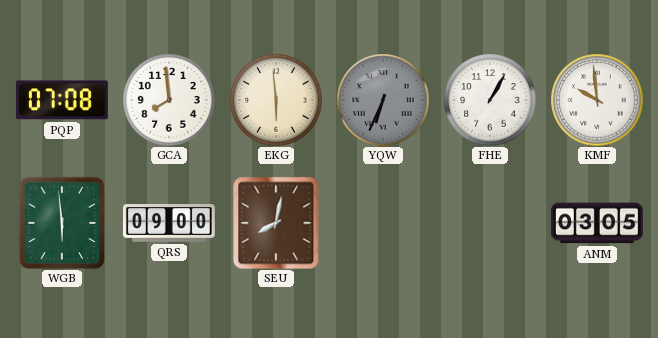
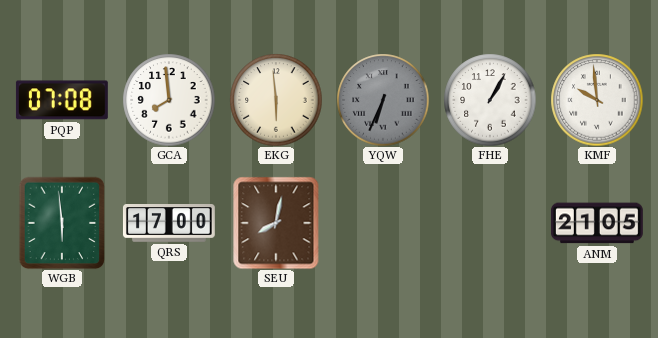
QRS: 09:00 -> 17:00 (169, 224)
ANM: 03:05 -> 21:05 (597, 223)
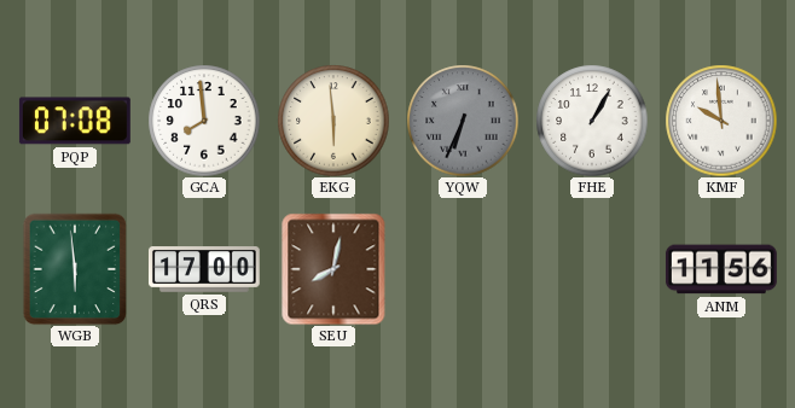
ANM: 21:05 -> 11:56 (721, 269)
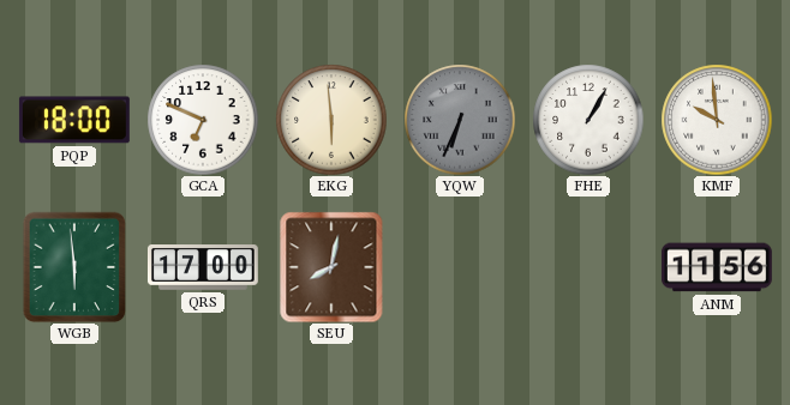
PQP: 07:08 -> 18:00 (74, 120)
GCA: 7:59 -> 6:49 (203, 120)
